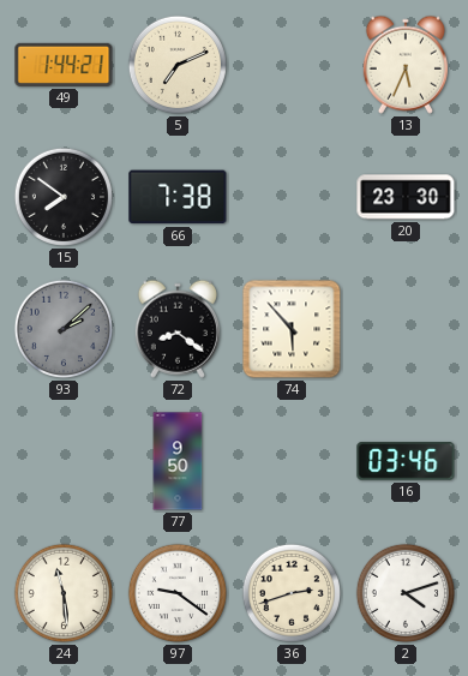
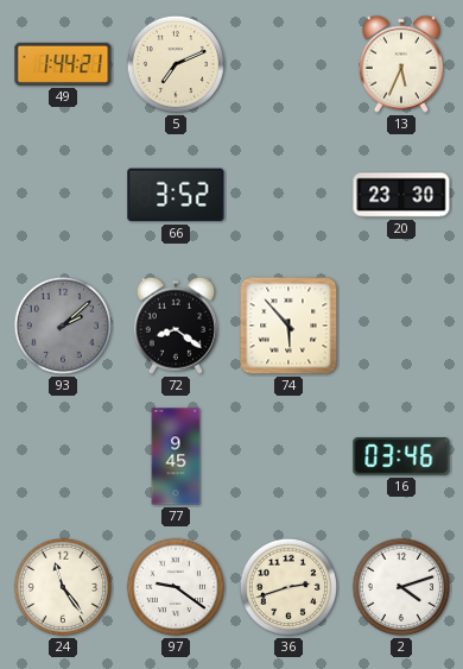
15: 7:51 -> none (64, 197)
66: 7:38 -> 3:52 (176, 195)
77: 9:50 -> 9:45 (176, 456)
24: 11:29 -> 11:24 (63, 587)
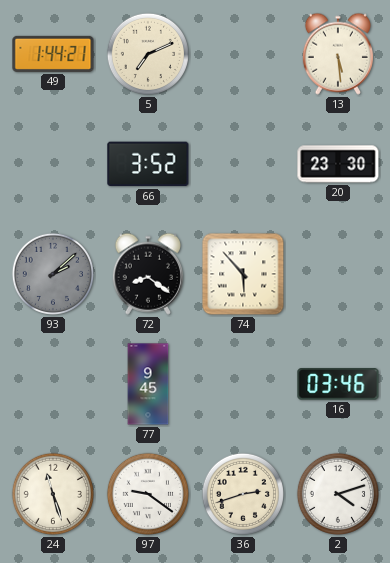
13: 5:34 -> 5:29 (338, 54)
24: 11:24 -> 11:27 (53, 494)
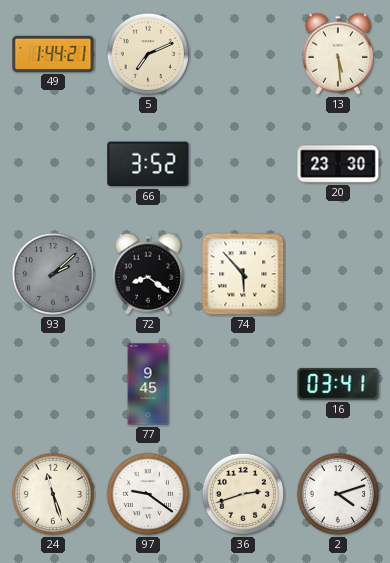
16: 03:46 -> 03:41 (338, 384)
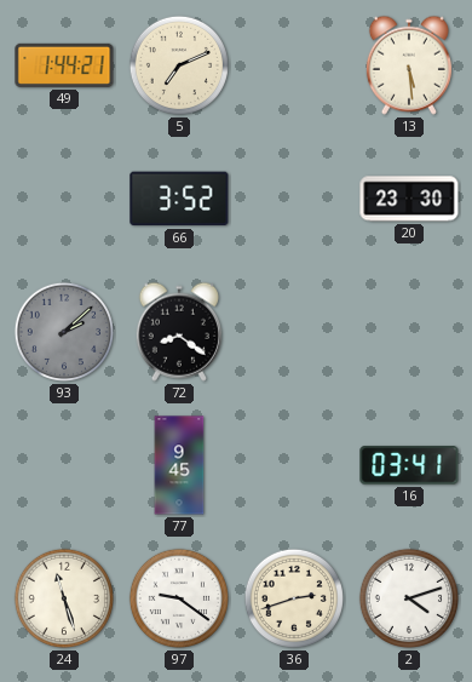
74: 5:53 -> none (243, 274)
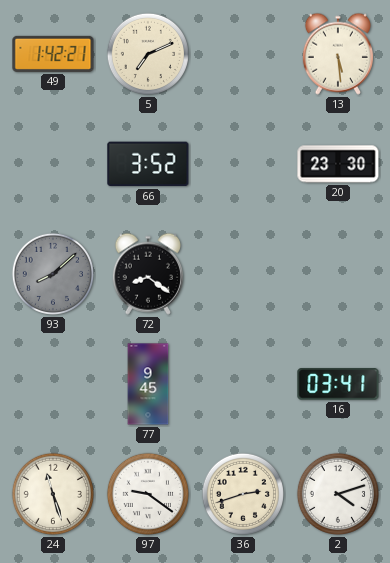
49: 1:44 -> 1:42 (53, 54)
93: 2:08 -> 8:08 (53, 274)
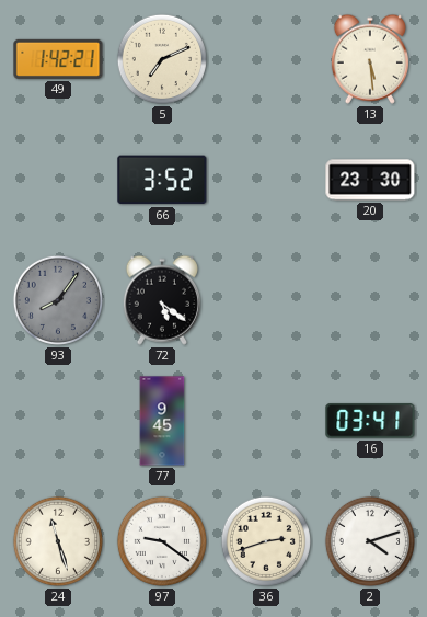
93: 8:08 -> 8:06 (58, 300)
72: 8:21 -> 5:21 (162, 300)
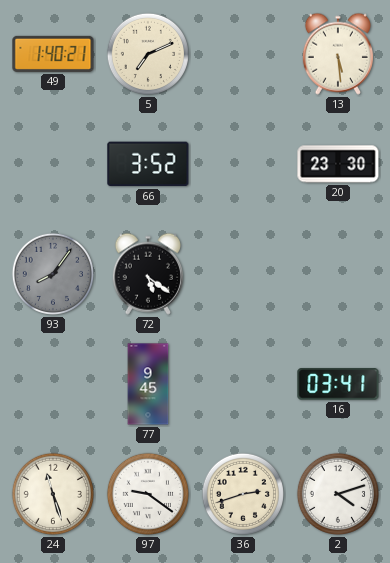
49: 1:42 -> 1:40 (53, 54)
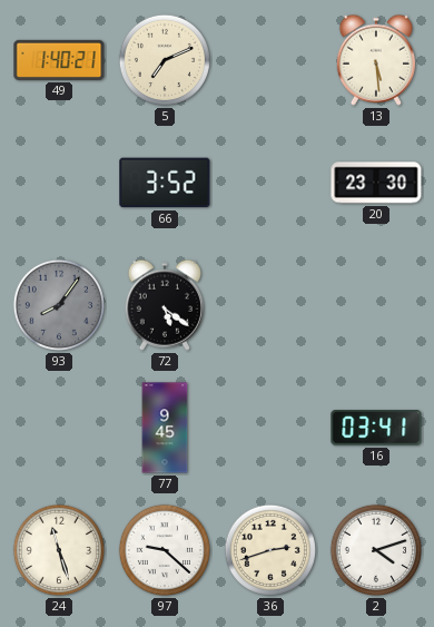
97: 9:21 -> 9:22 (165, 550)
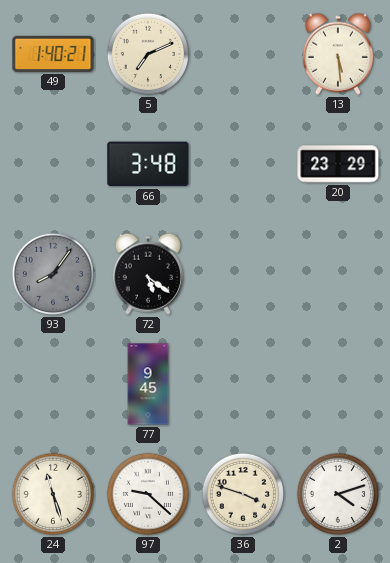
66: 3:52 -> 3:48 (148, 164)
20: 23:30 -> 23:29 (338, 164)
16: 03:41 -> none (376, 428)
36: 2:42 -> 3:48 (243, 494)
